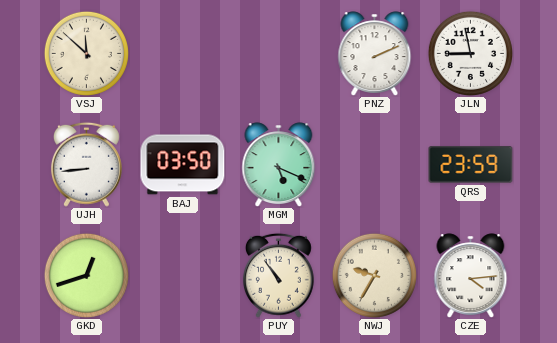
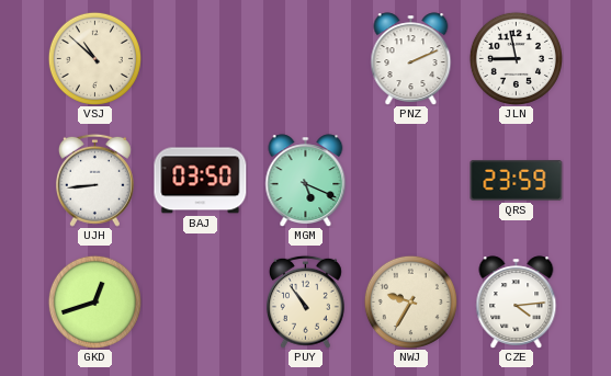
VSJ: 11:52 -> 10:52 (94, 58)
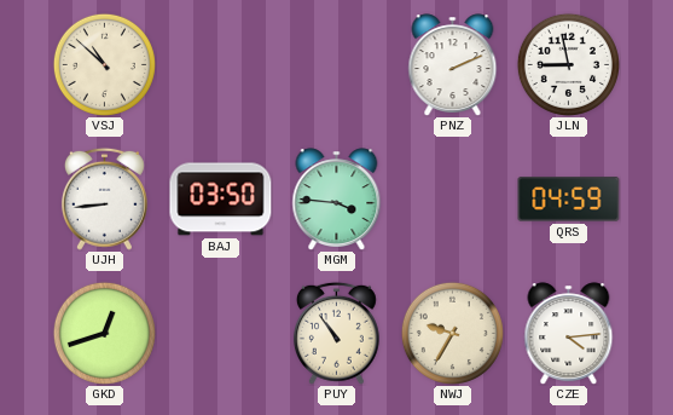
MGM: 5:19 -> 3:46 (337, 198)
QRS: 23:59 -> 04:59 (569, 200)
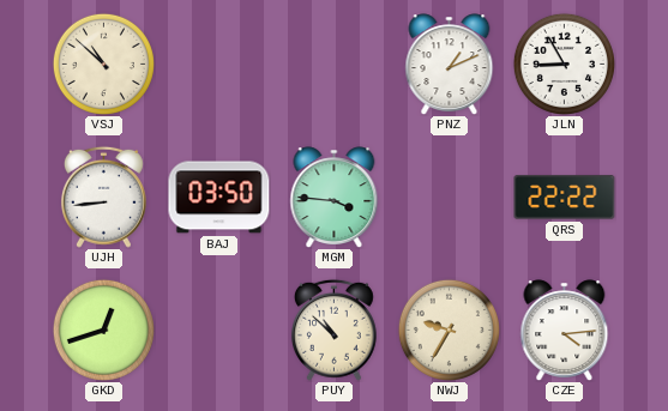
PNZ: 2:11 -> 1:11 (450, 64)
JLN: 8:58 -> 8:55 (564, 64)
QRS: 04:59 -> 22:22 (565, 198)
PUY: 10:54 -> 10:52 (333, 330)
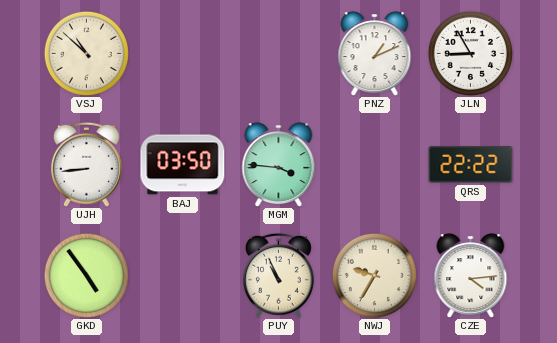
GKD: 12:42 -> 4:54 (86, 275)
PUY: 10:52 -> 10:56 (278, 275)
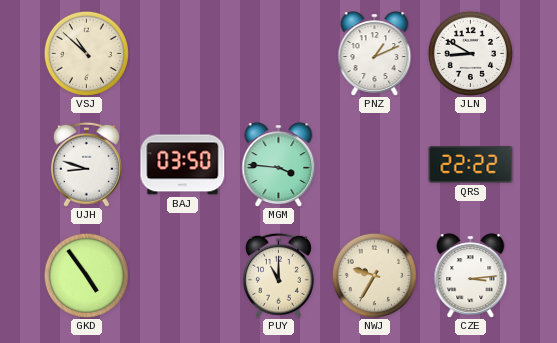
JLN: 8:55 -> 8:50 (470, 53)
UJH: 8:44 -> 8:48 (86, 164)
PUY: 10:56 -> 11:00 (278, 275)
CZE: 4:14 -> 3:14 (471, 275)
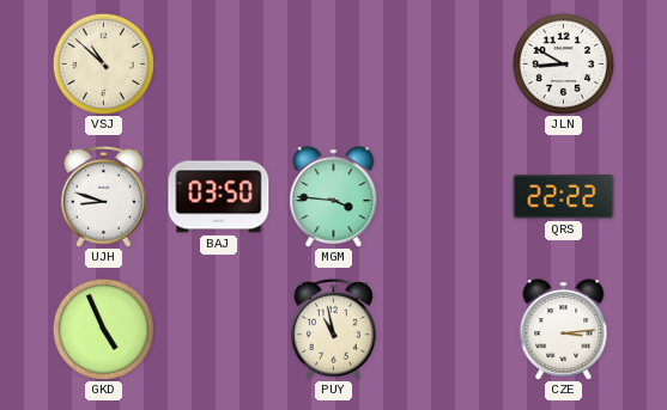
PNZ: 1:11 -> none (375, 53)
GKD: 4:54 -> 4:56 (103, 329)
PUY: 11:00 -> 10:58 (333, 329)
NWJ: 9:35 -> none (374, 275)
